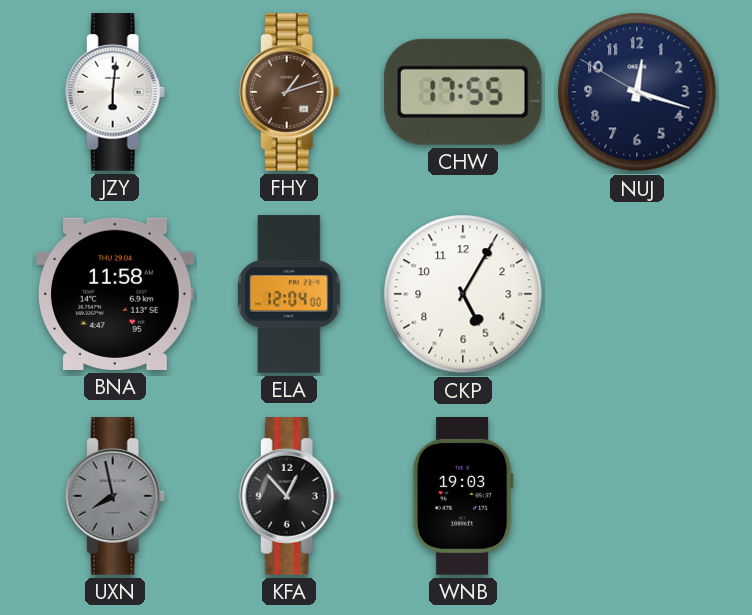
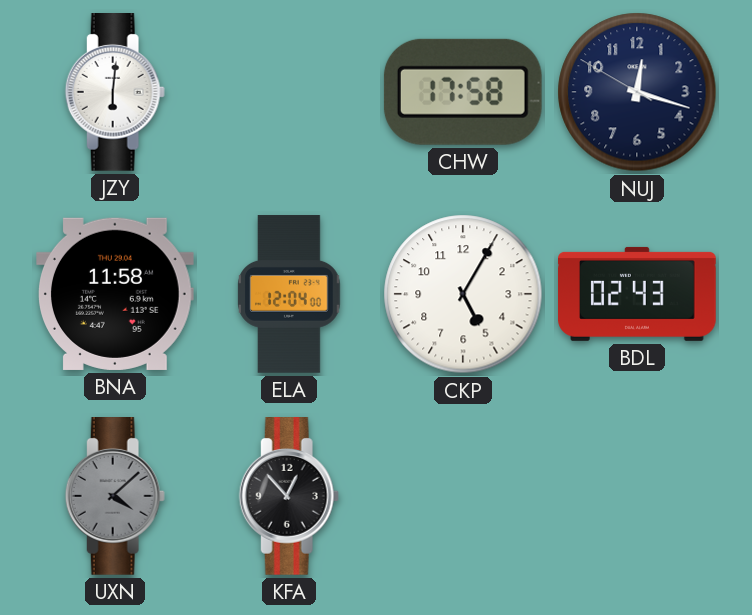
FHY: 1:12 -> none (289, 93)
CHW: 17:55 -> 17:58 (463, 92)
BDL: none -> 02:43 (637, 294)
UXN: 7:58 -> 4:08 (115, 497)
WNB: 19:03 -> none (463, 497)
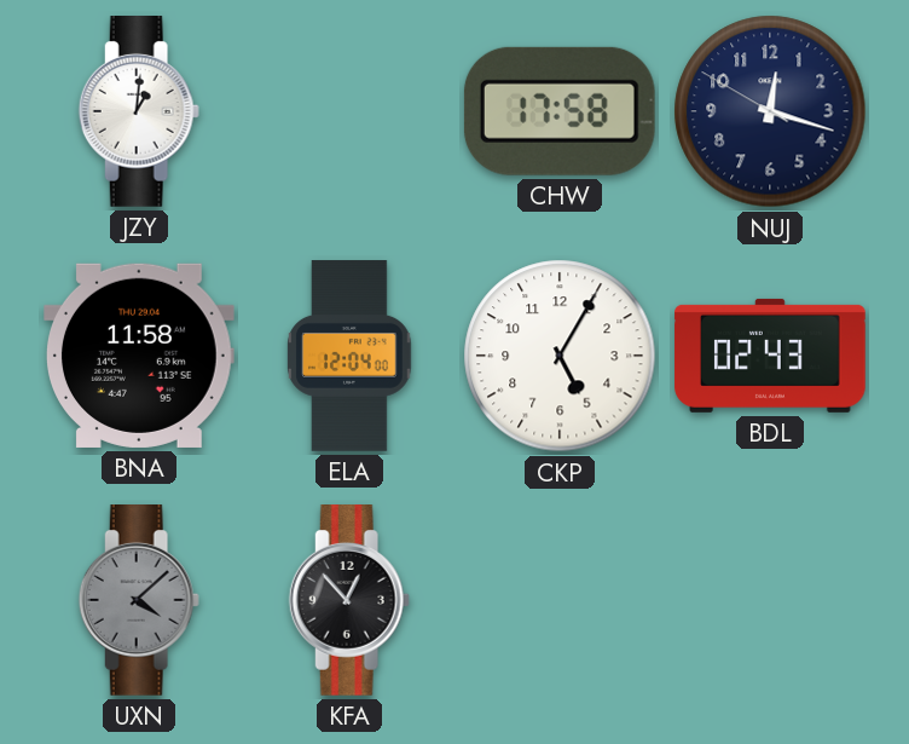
JZY: 6:01 -> 1:01 (139, 113)
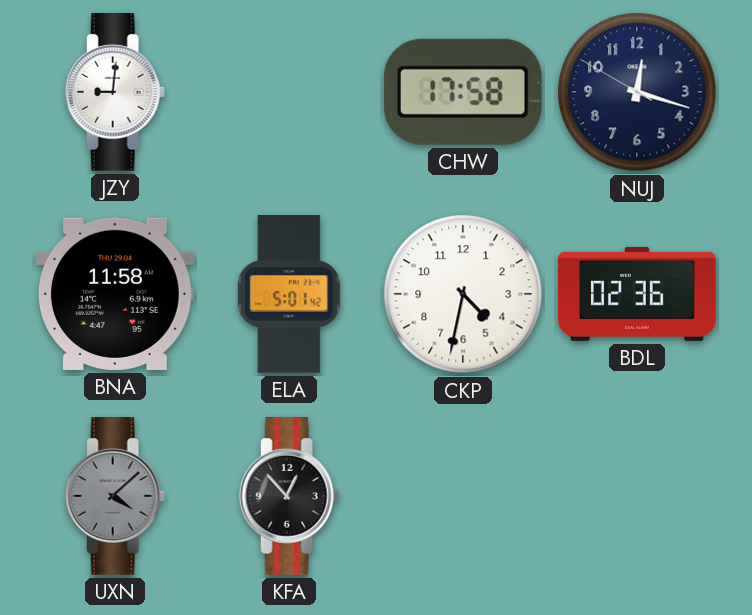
JZY: 1:01 -> 9:01 (115, 93)
ELA: 12:04 -> 5:01 (289, 294)
CKP: 5:05 -> 4:32 (463, 294)
BDL: 02:43 -> 02:36 (637, 294)
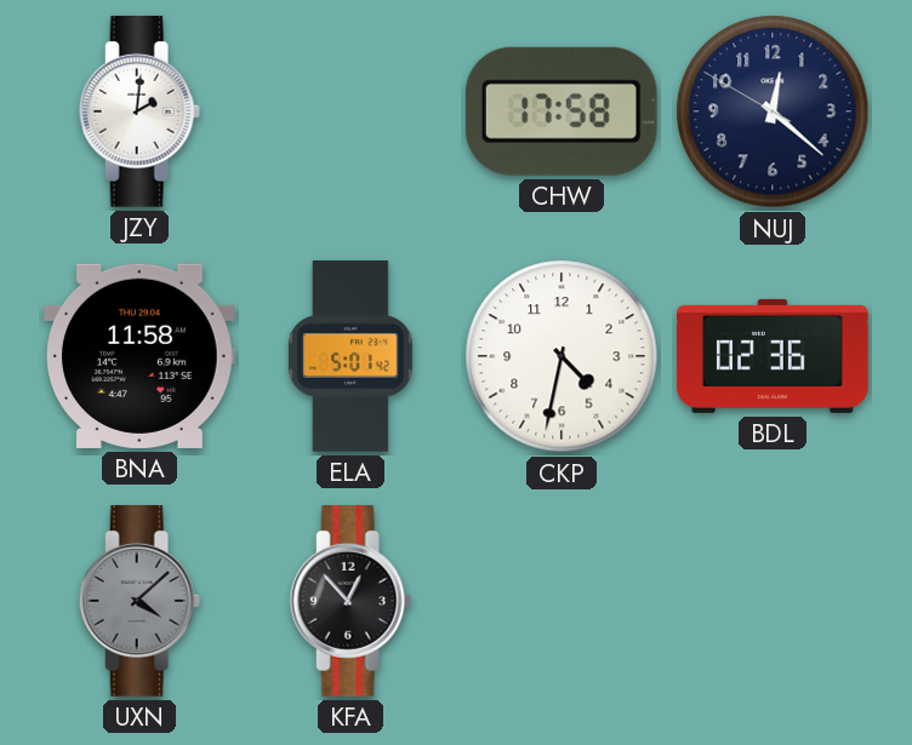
JZY: 9:01 -> 2:01 (139, 113)
NUJ: 12:17 -> 12:21 (773, 111)
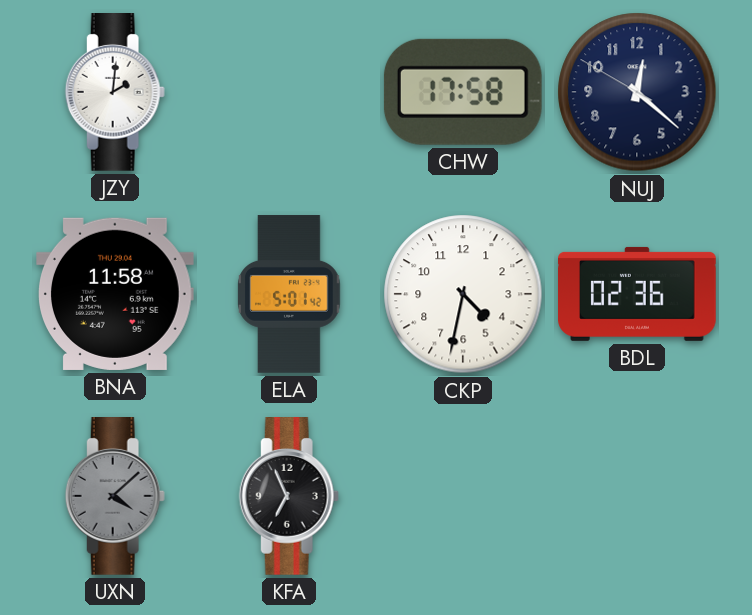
KFA: 12:53 -> 6:56 (289, 497)
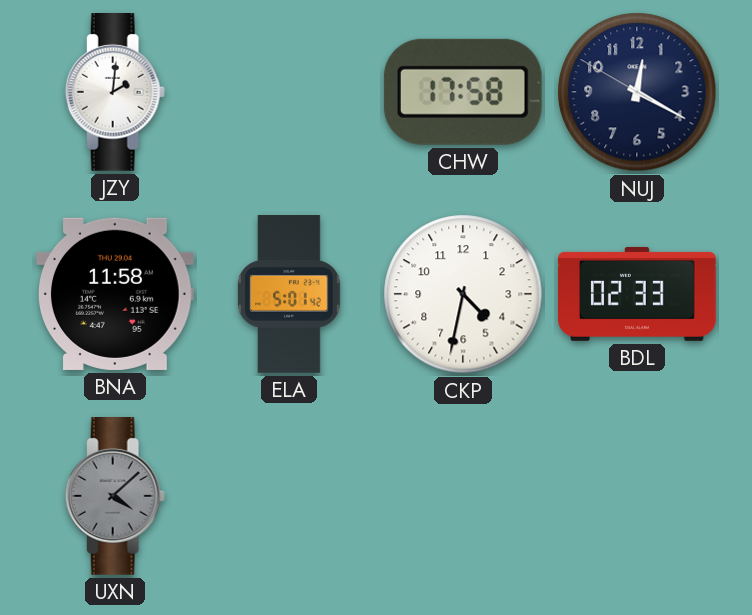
NUJ: 12:21 -> 12:19 (637, 92)
BDL: 02:36 -> 02:33 (637, 294)
KFA: 6:56 -> none (289, 497)
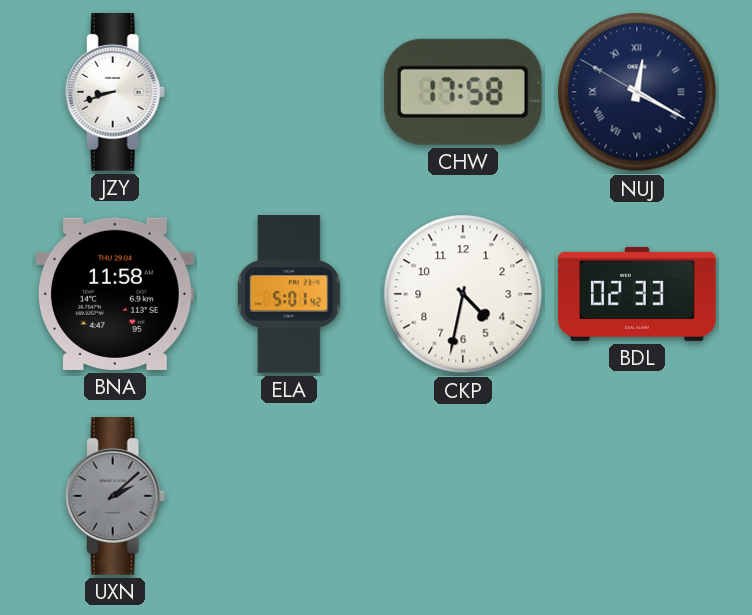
JZY: 2:01 -> 8:42 (115, 93)
NUJ numerals: Arabic -> Roman (637, 92)
UXN: 4:08 -> 2:08 (115, 497)
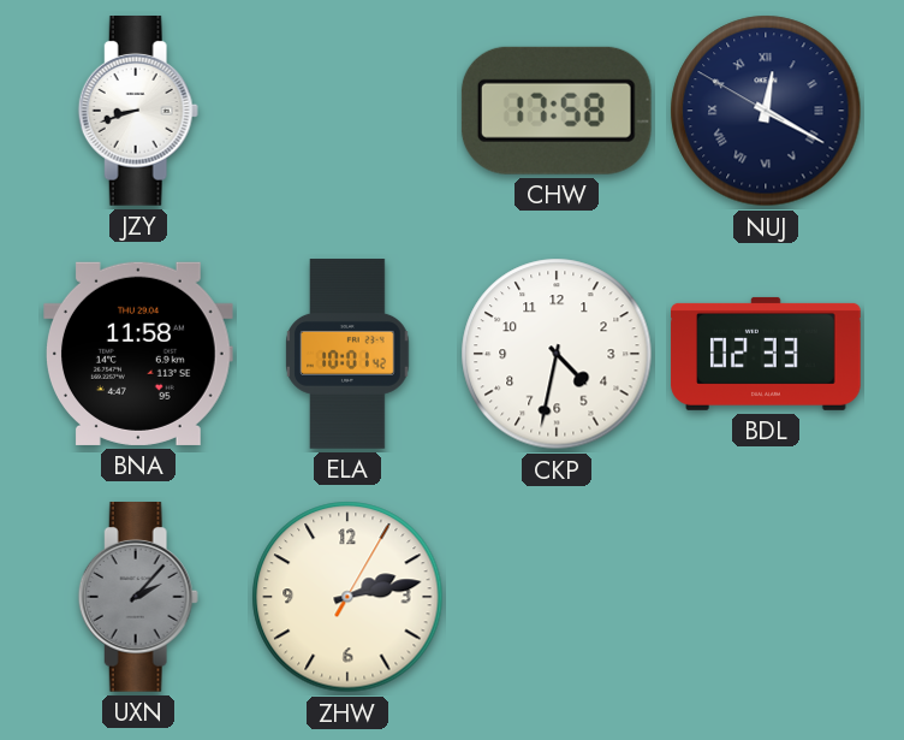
ELA: 5:01 -> 10:01 (347, 354)
UXN: 2:08 -> 2:07 (138, 598)
ZHW: none -> 2:13 (347, 597)
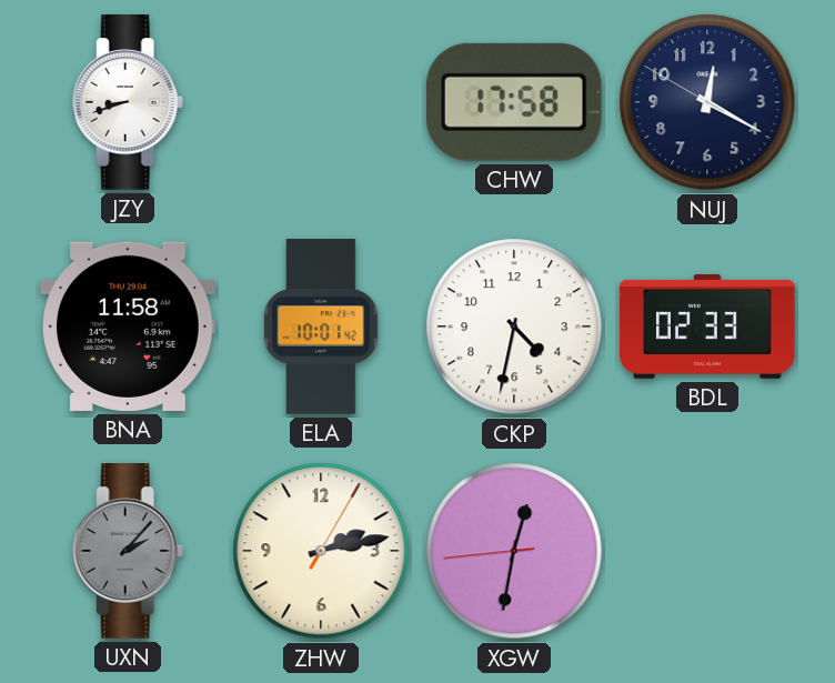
NUJ numerals: Roman -> Arabic (707, 102)
XGW: none -> 12:31 (514, 551)
